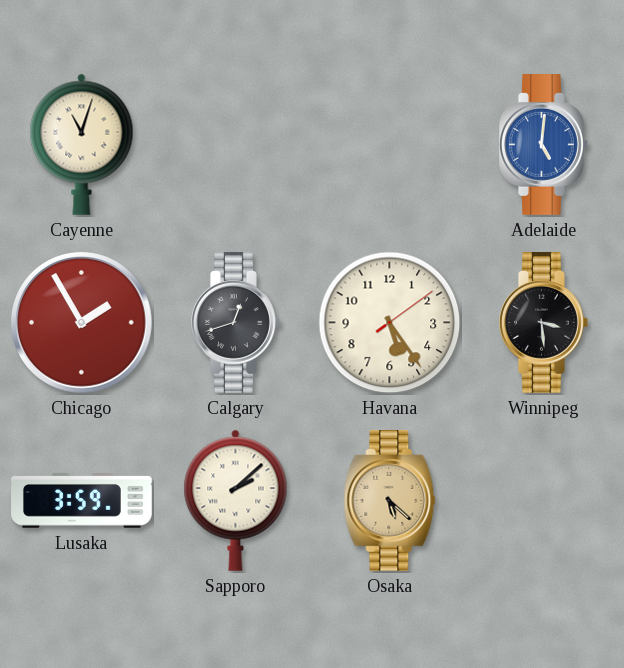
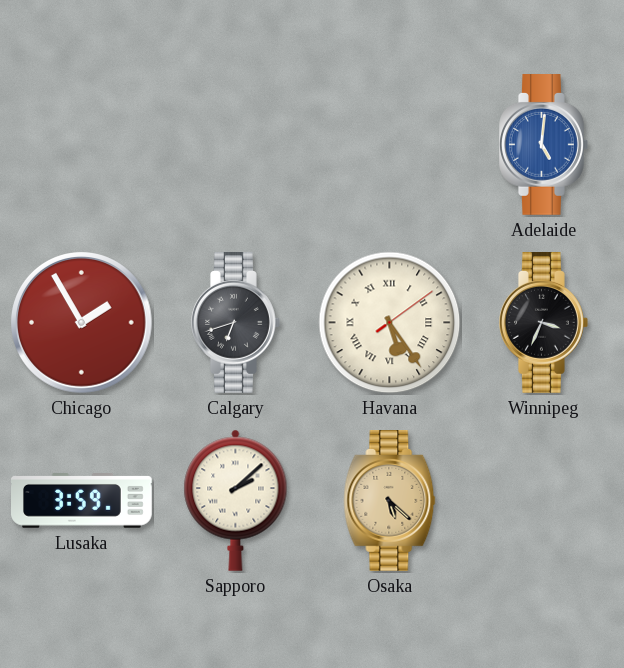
Cayenne: 11:03 -> none (82, 144)
Calgary: 12:42 -> 6:42 (236, 323)
Havana numerals: Arabic -> Roman (390, 323)
Winnipeg: 3:29 -> 3:34 (544, 323)
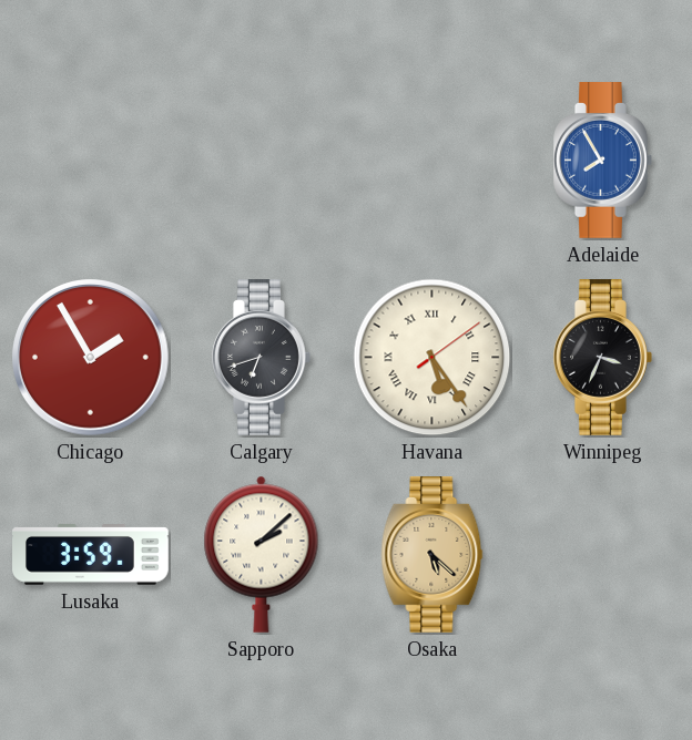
Adelaide: 5:01 -> 7:55 (603, 161)
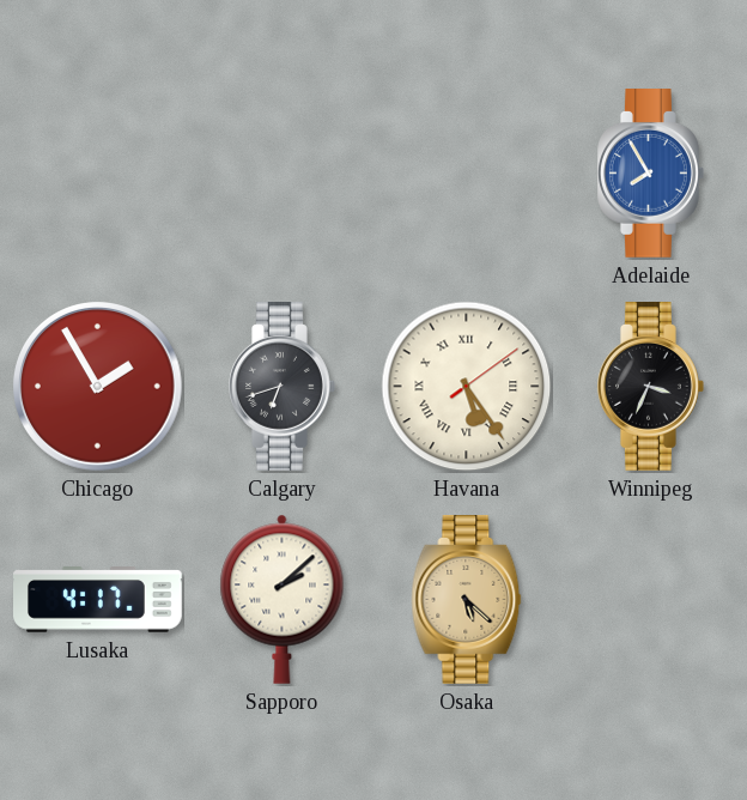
Lusaka: 3:59 -> 4:17 (98, 600)
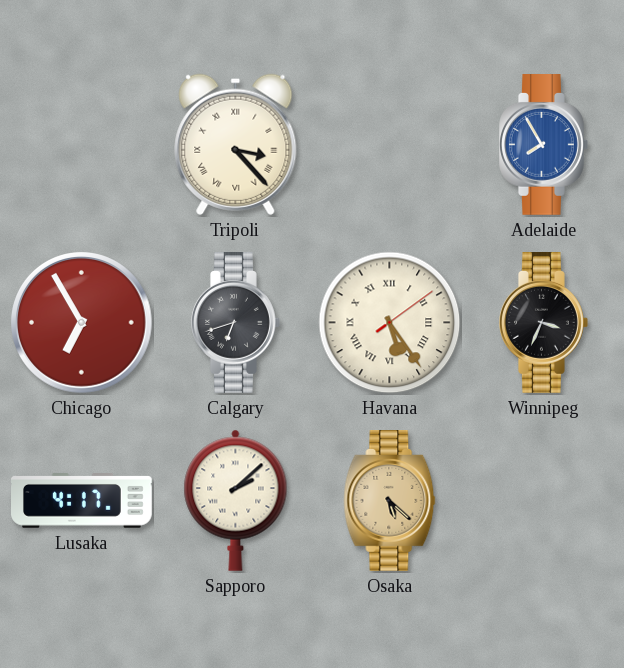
Tripoli: none -> 3:23 (236, 144)
Chicago: 1:55 -> 6:55 (82, 323)
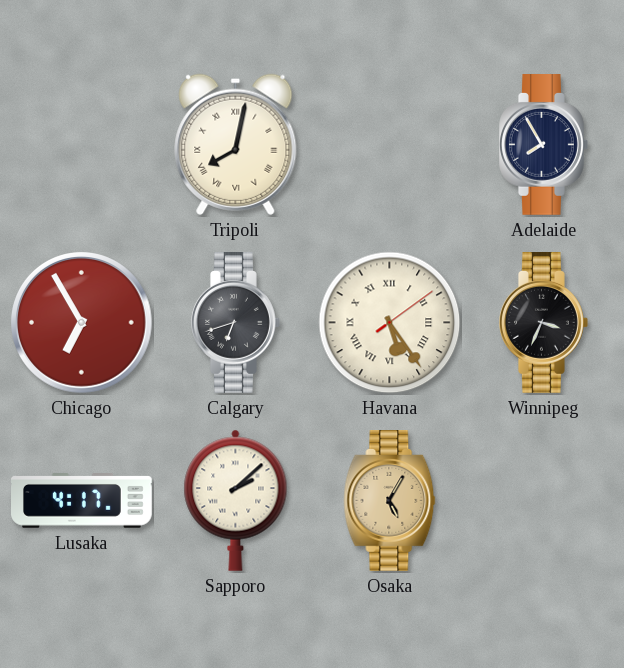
Tripoli: 3:23 -> 8:02 (236, 144)
Adelaide dial: blue -> navy (544, 145)
Osaka: 5:22 -> 5:05 (390, 501)
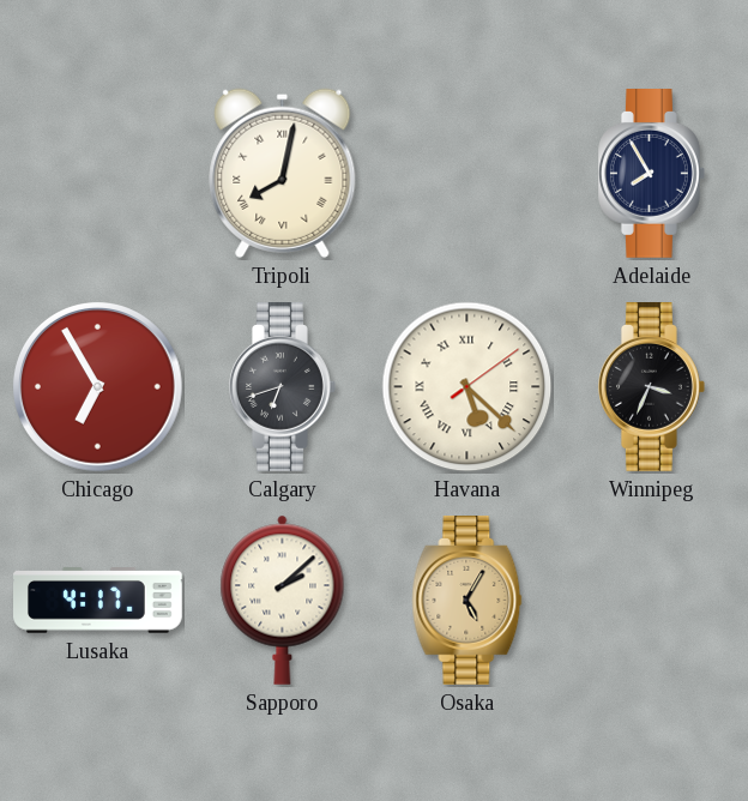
Havana: 5:24 -> 5:22 (467, 387)
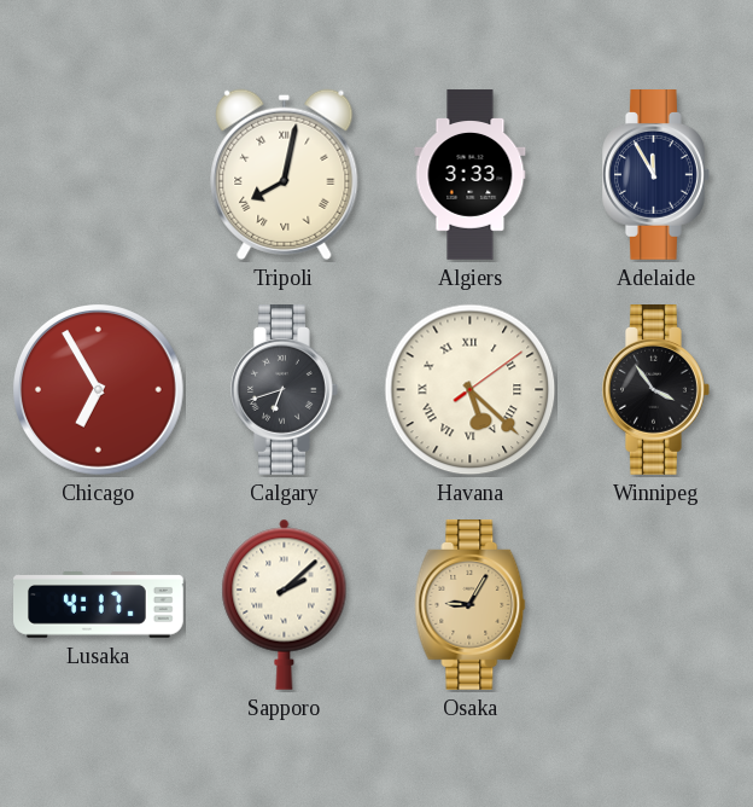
Algiers: none -> 3:33 (471, 175)
Adelaide: 7:55 -> 11:55 (656, 175)
Winnipeg: 3:34 -> 3:54 (656, 390)
Osaka: 5:05 -> 9:05 (471, 605)
